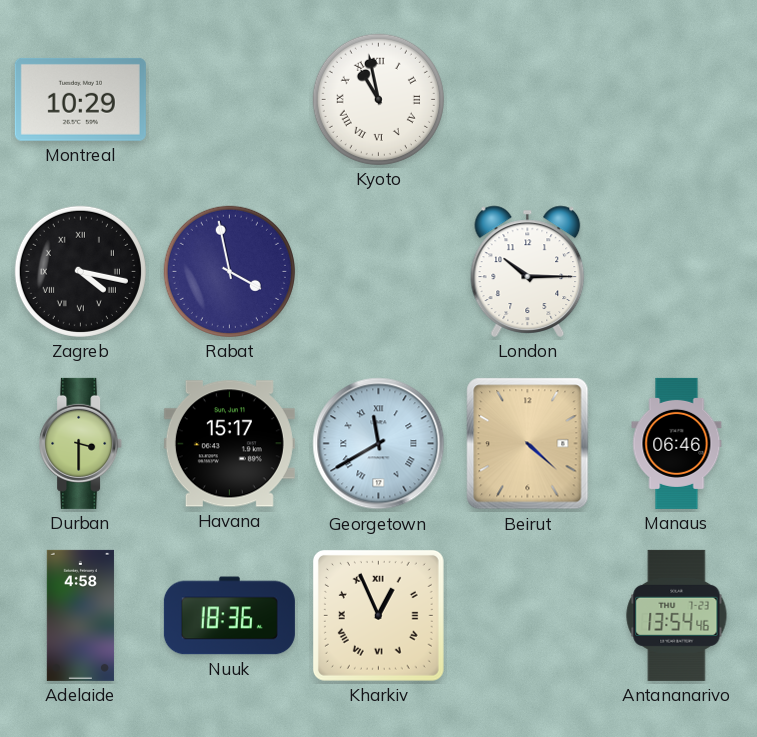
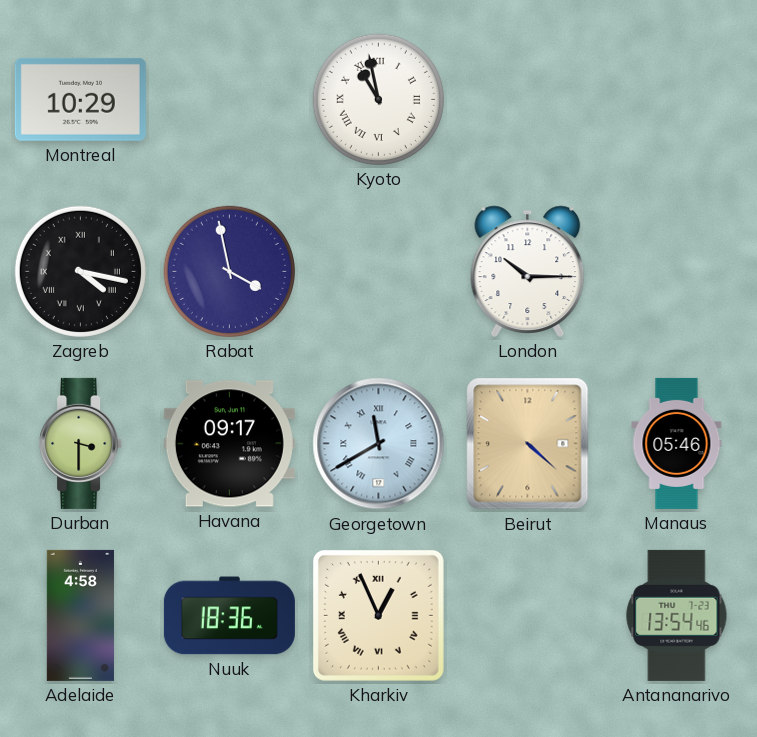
Havana: 15:17 -> 09:17 (229, 444)
Manaus: 06:46 -> 05:46 (677, 443)
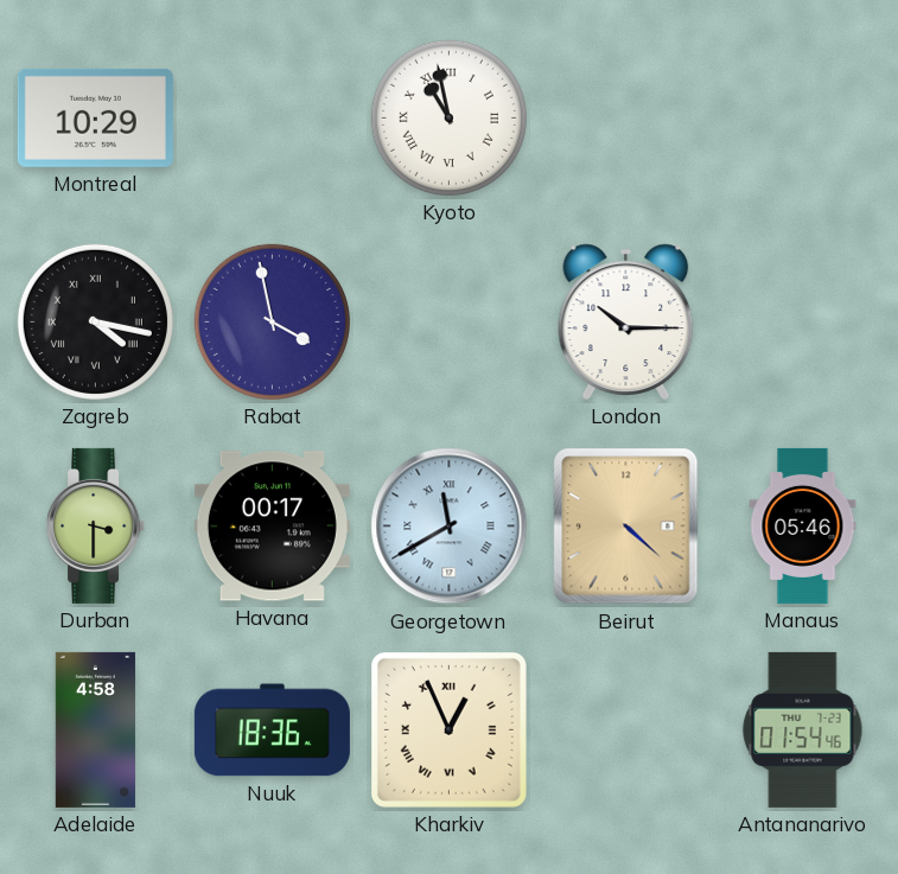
Havana: 09:17 -> 00:17 (272, 527)
Antananarivo: 13:54 -> 01:54 (803, 729)
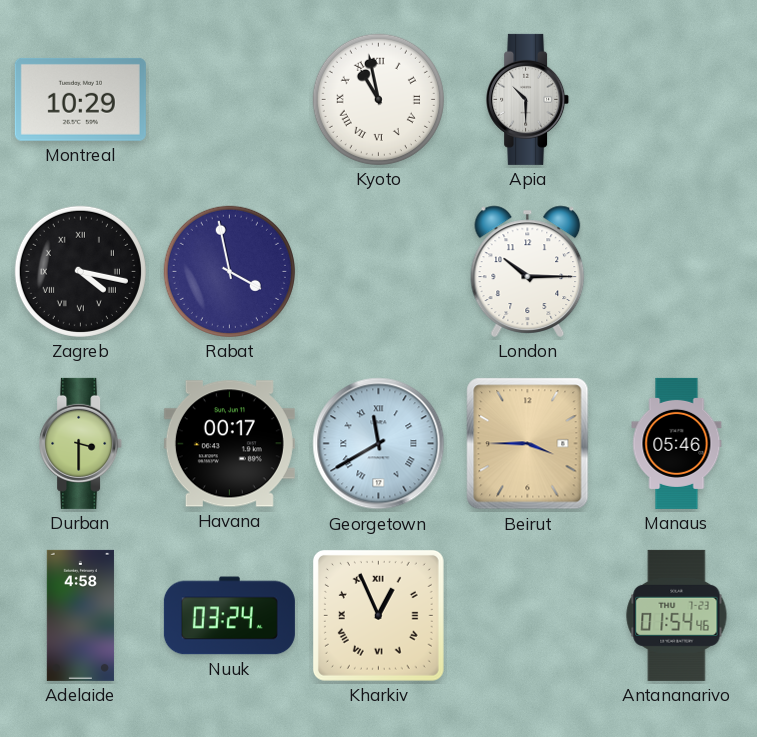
Apia: none -> 10:30 (528, 99)
Beirut: 4:22 -> 3:45 (528, 444)
Nuuk: 18:36 -> 03:24 (229, 616)
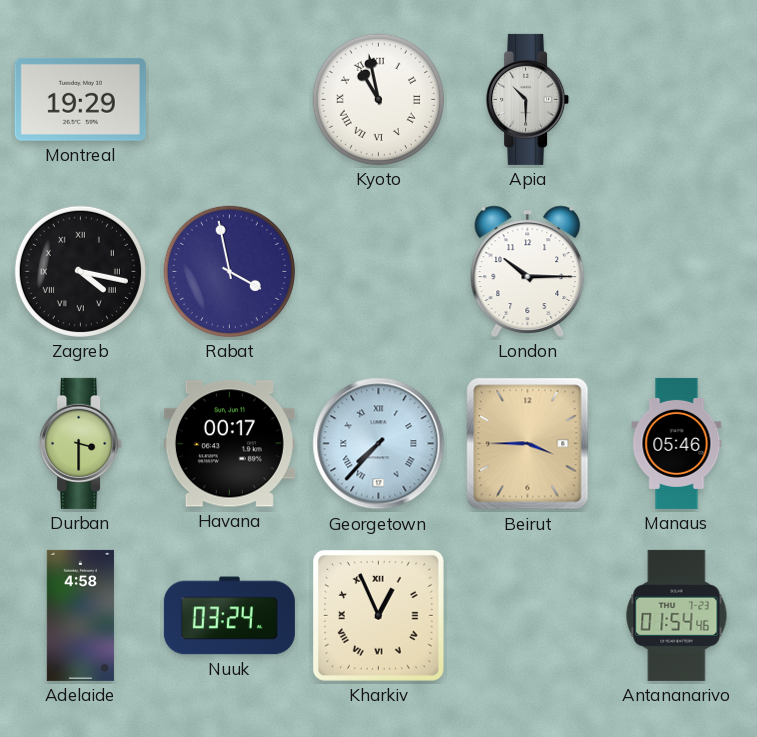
Montreal: 10:29 -> 19:29 (80, 99)
Georgetown: 11:40 -> 7:37 (379, 444)
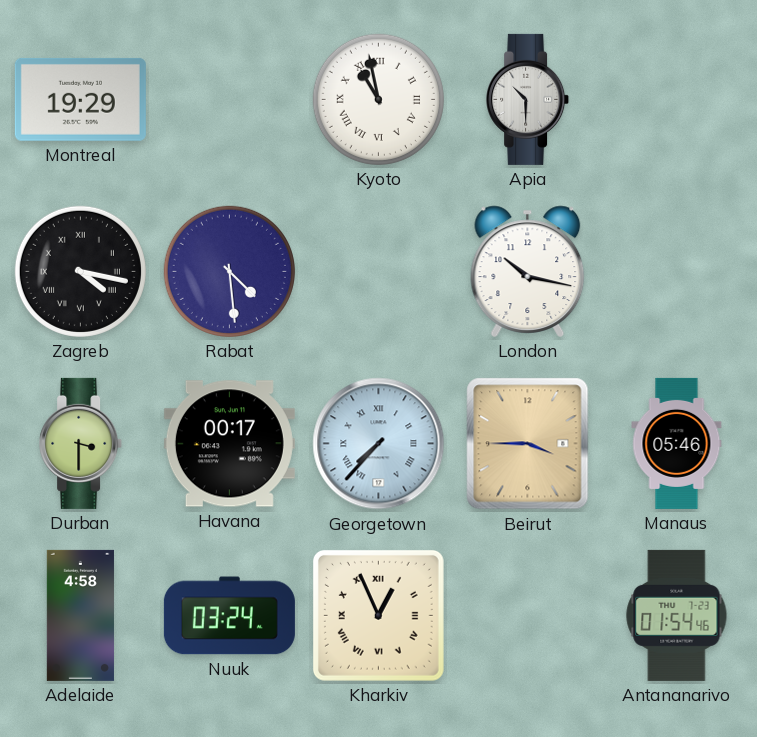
Rabat: 3:58 -> 4:29 (229, 271)
London: 10:15 -> 10:17 (528, 271)
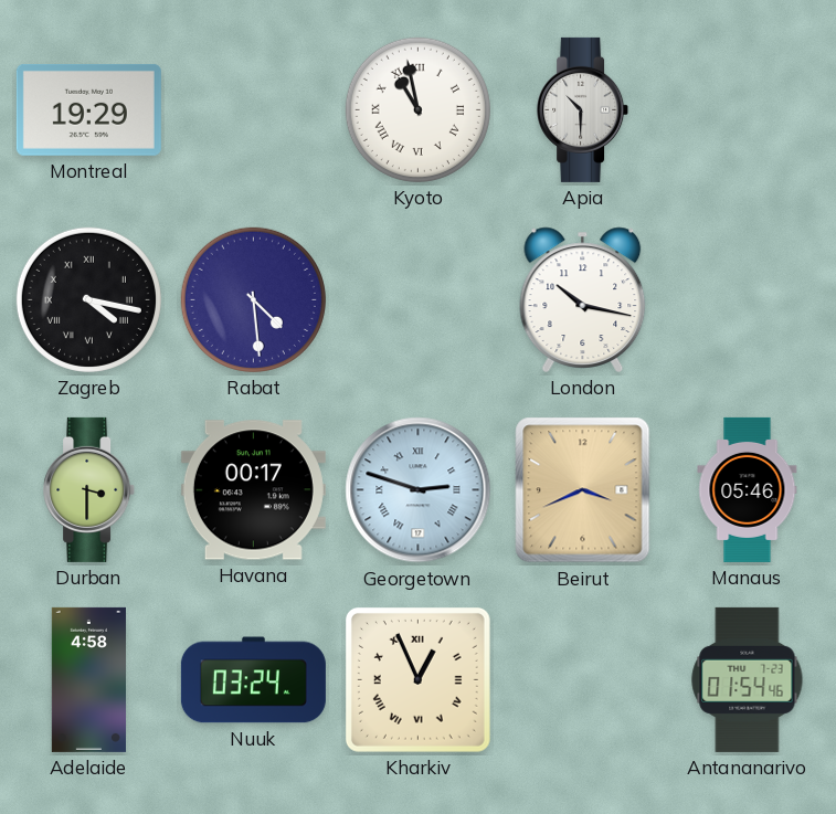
Georgetown: 7:37 -> 2:48 (419, 490)
Beirut: 3:45 -> 3:41 (583, 490)
